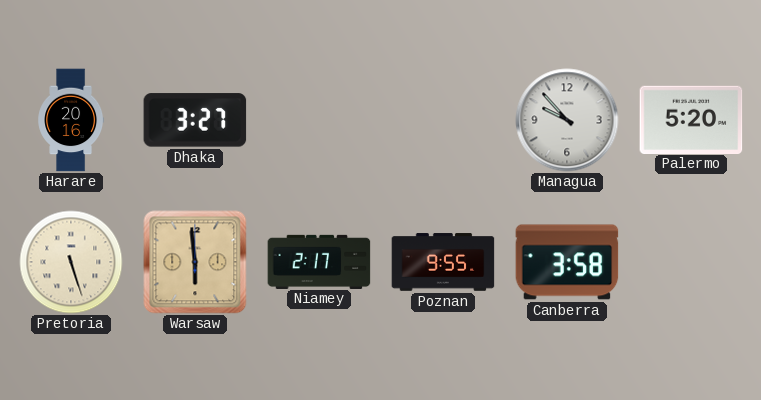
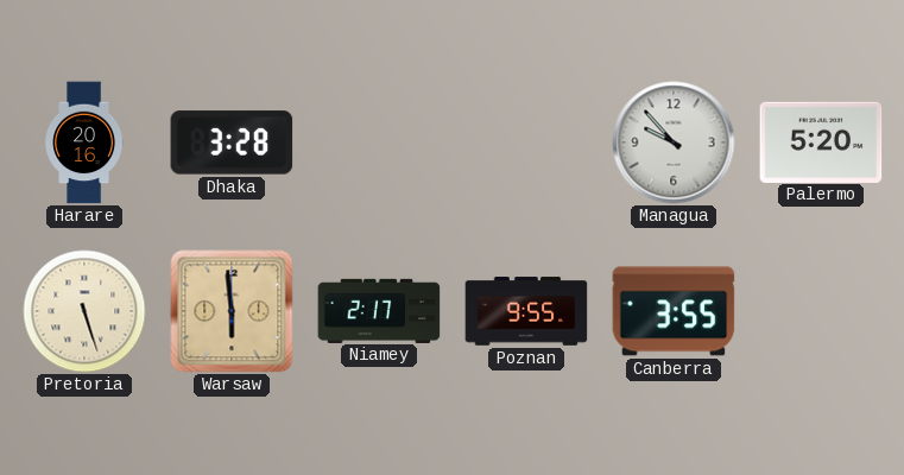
Dhaka: 3:27 -> 3:28 (232, 142)
Canberra: 3:58 -> 3:55 (674, 311)
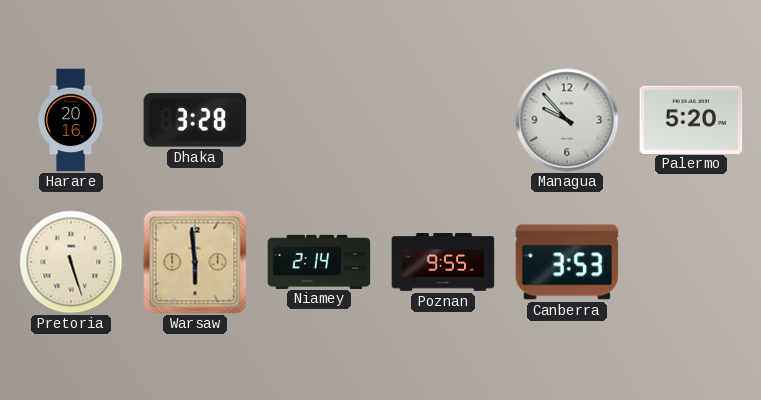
Niamey: 2:17 -> 2:14 (319, 261)
Canberra: 3:55 -> 3:53 (567, 262)
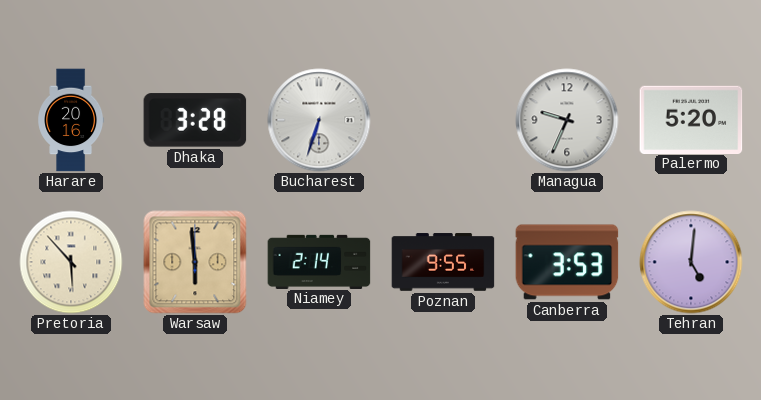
Bucharest: none -> 6:33 (319, 120)
Managua: 9:53 -> 9:34 (567, 120)
Pretoria: 5:27 -> 5:53 (71, 262)
Tehran: none -> 5:01 (691, 262)
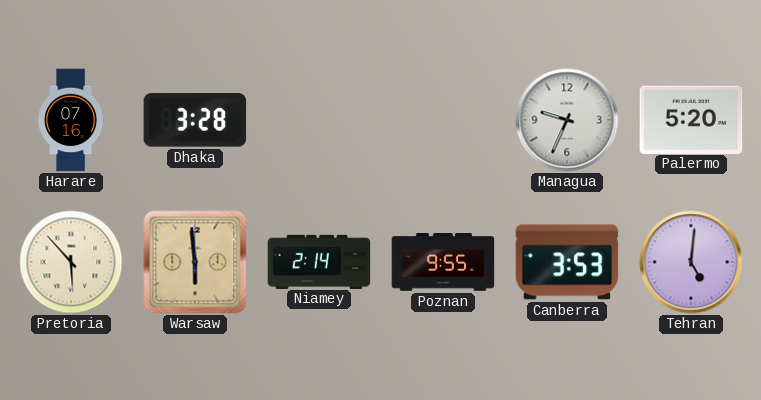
Harare: 20:16 -> 07:16 (71, 120)
Bucharest: 6:33 -> none (319, 120)
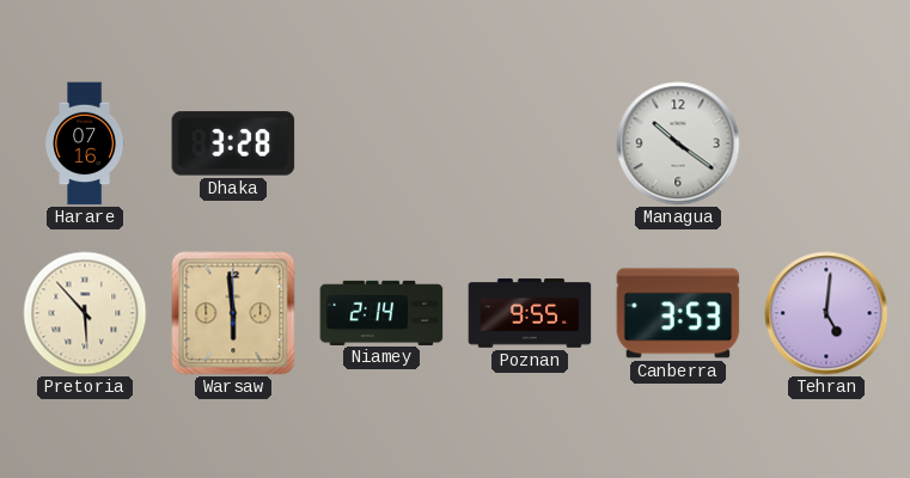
Managua: 9:34 -> 10:21 (678, 143)
Palermo: 5:20 -> none (691, 119)
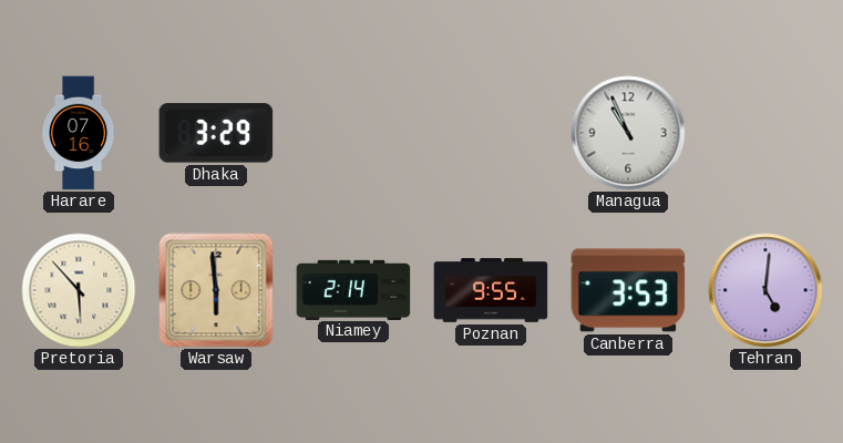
Dhaka: 3:28 -> 3:29 (216, 133)
Managua: 10:21 -> 10:56 (628, 133)
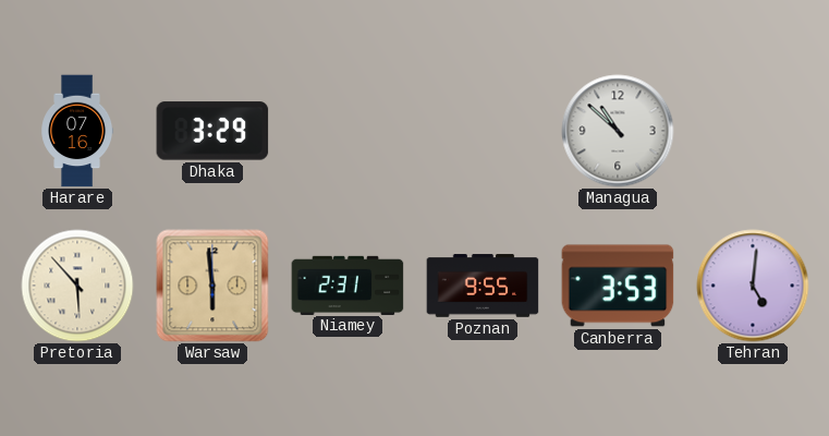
Managua: 10:56 -> 10:52 (618, 131)
Niamey: 2:14 -> 2:31 (348, 284)
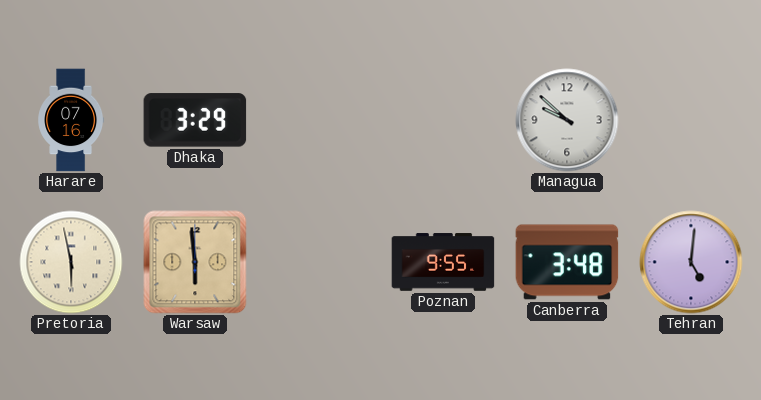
Managua: 10:52 -> 9:52 (567, 120)
Pretoria: 5:53 -> 5:58 (71, 262)
Niamey: 2:31 -> none (348, 284)
Canberra: 3:53 -> 3:48 (567, 262)
